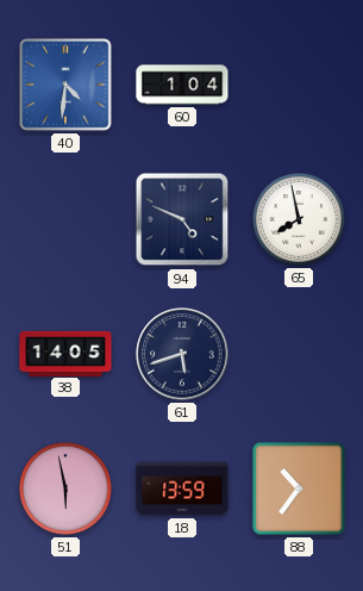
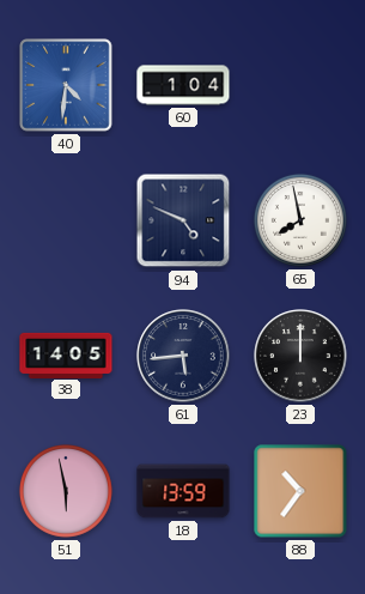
61: 5:42 -> 5:44 (183, 356)
23: none -> 12:00 (300, 356)
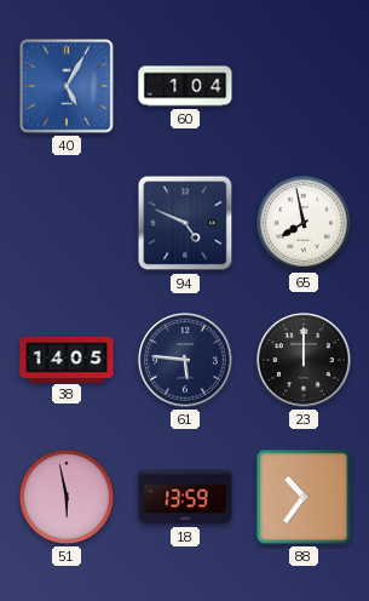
40: 4:31 -> 5:05 (67, 86)
61: 5:44 -> 5:46 (185, 360)
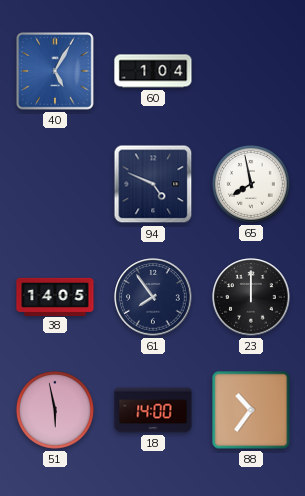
61: 5:46 -> 7:54 (153, 297)
18: 13:59 -> 14:00 (153, 410)
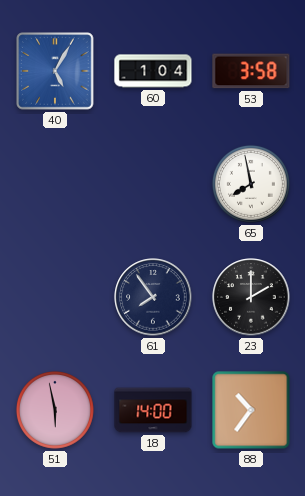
53: none -> 3:58 (251, 71)
94: 4:49 -> none (153, 184)
38: 14:05 -> none (55, 296)
23: 12:00 -> 2:00 (251, 297)
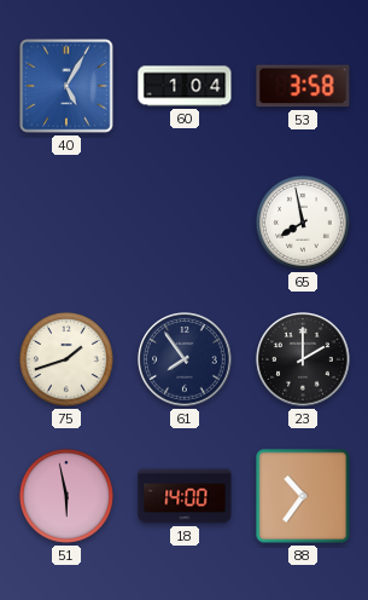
75: none -> 1:42 (66, 359)
